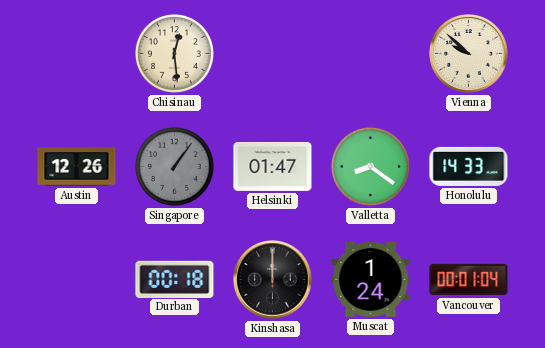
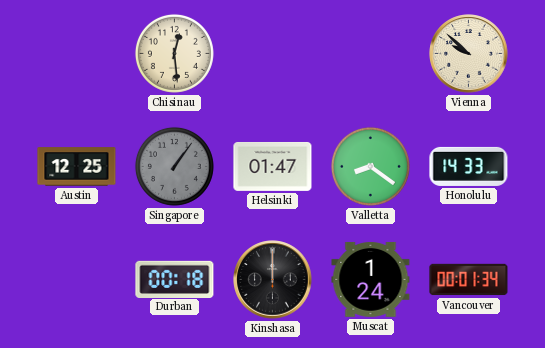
Austin: 12:26 -> 12:25 (77, 167)
Vancouver: 00:01:04 -> 00:01:34 (469, 280)
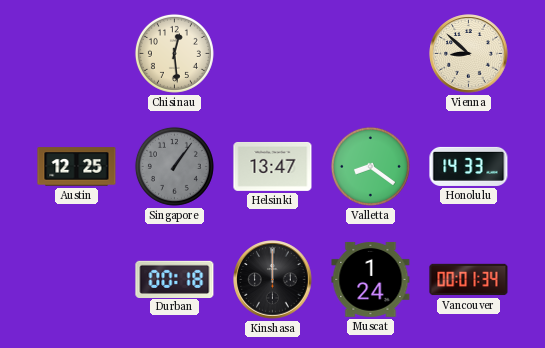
Vienna: 9:52 -> 8:52 (469, 54)
Helsinki: 01:47 -> 13:47 (273, 166)
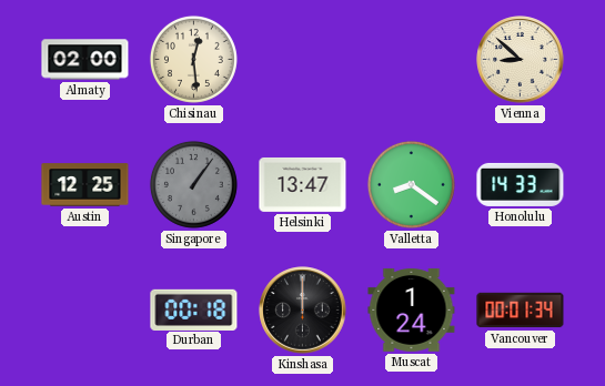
Almaty: none -> 02:00 (85, 60)
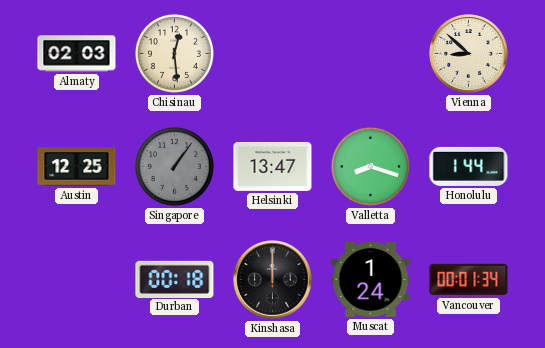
Almaty: 02:00 -> 02:03 (77, 54)
Valletta: 8:21 -> 8:18 (370, 166)
Honolulu: 14:33 -> 1:44 (469, 166)
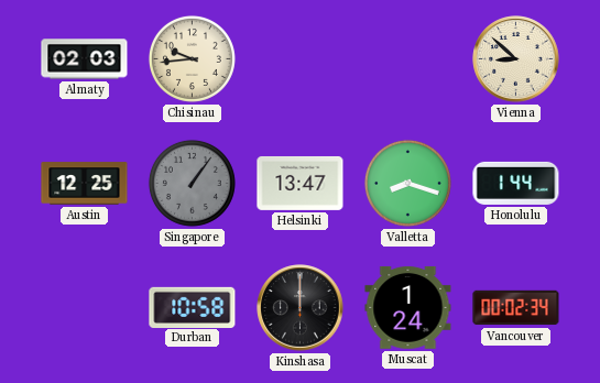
Chisinau: 12:29 -> 9:44 (192, 58)
Durban: 00:18 -> 10:58 (193, 307)
Vancouver: 00:01 -> 00:02 (516, 308)
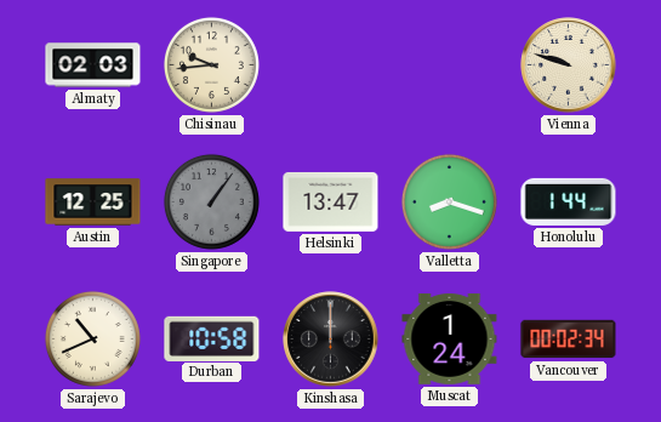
Vienna: 8:52 -> 9:48 (569, 65)
Sarajevo: none -> 10:41 (92, 338)
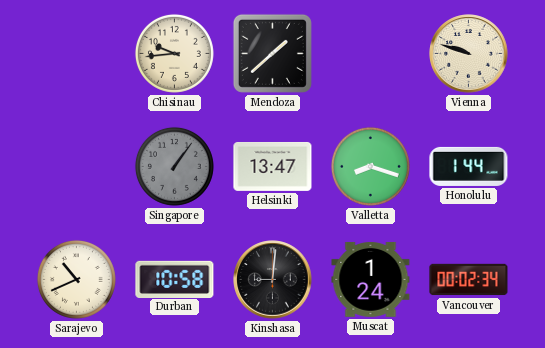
Almaty: 02:03 -> none (93, 65)
Mendoza: none -> 1:38 (272, 53)
Austin: 12:25 -> none (93, 203)
Kinshasa: 12:00 -> 9:01 (273, 280)
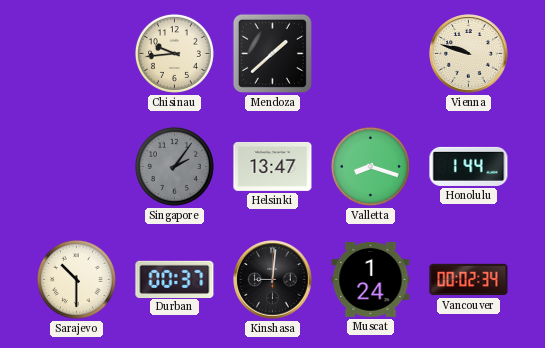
Singapore: 1:06 -> 2:06 (174, 166)
Sarajevo: 10:41 -> 10:30 (76, 279)
Durban: 10:58 -> 00:37 (175, 279)
